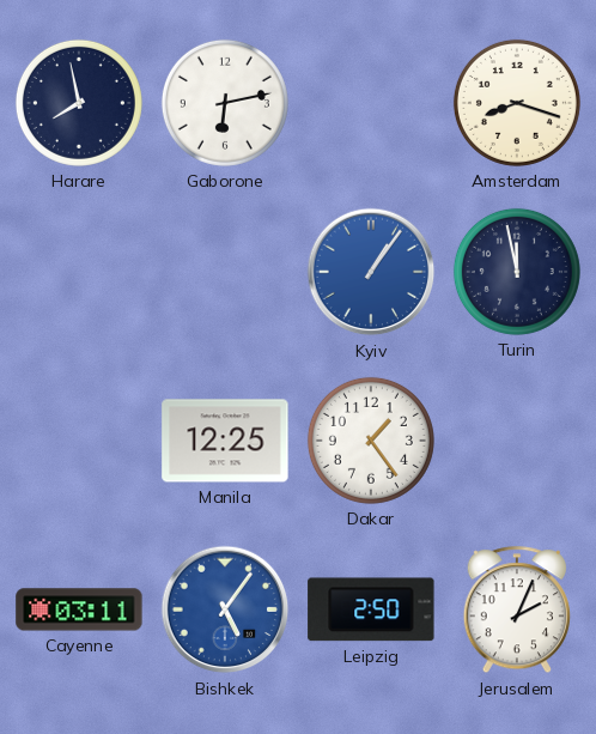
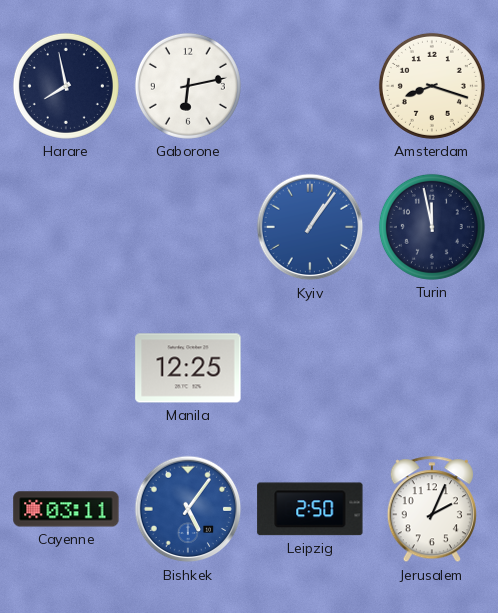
Dakar: 1:24 -> none (371, 441)
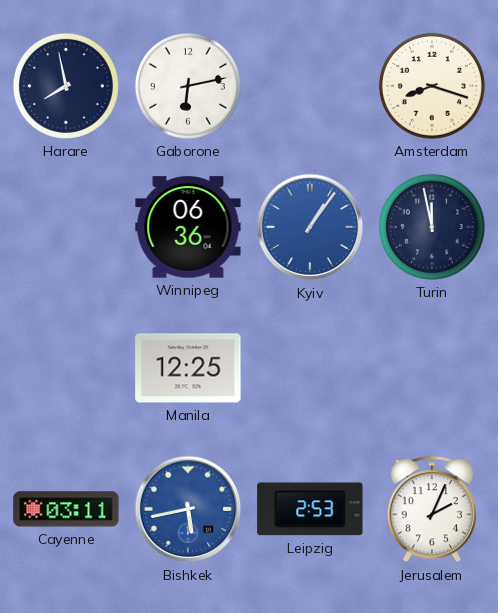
Winnipeg: none -> 06:36 (188, 227)
Bishkek: 5:06 -> 5:43 (188, 509)
Leipzig: 2:50 -> 2:53 (310, 509)
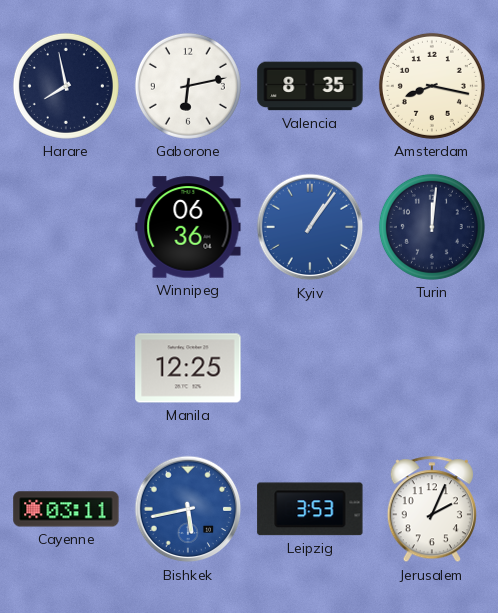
Valencia: none -> 8:35 (310, 86)
Amsterdam: 8:18 -> 8:17 (432, 86)
Turin: 11:58 -> 12:01 (432, 227)
Leipzig: 2:53 -> 3:53 (310, 509)
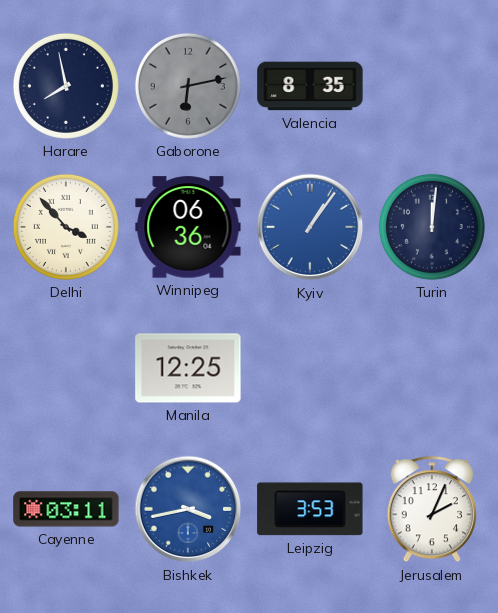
Gaborone dial: white -> grey (188, 86)
Amsterdam: 8:17 -> none (432, 86)
Delhi: none -> 3:53 (66, 227)
Bishkek: 5:43 -> 3:43 (188, 509)
